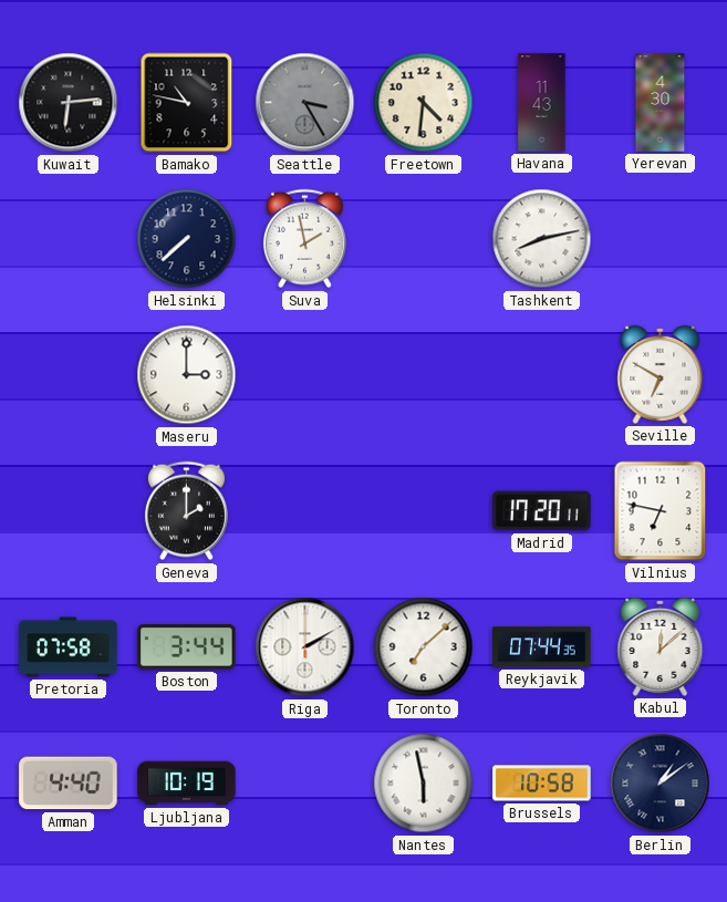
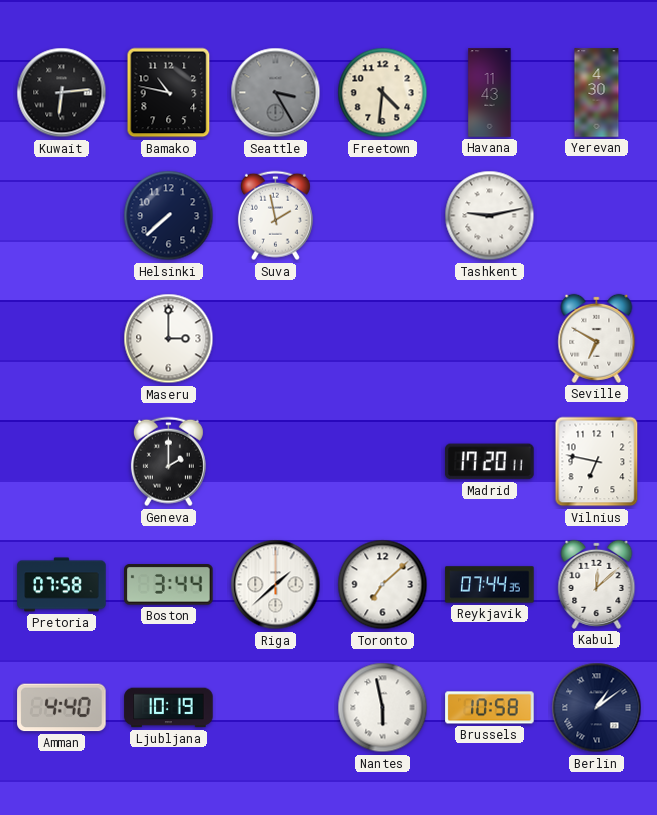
Tashkent: 8:13 -> 9:13 (490, 216)
Riga: 2:10 -> 1:38 (276, 585)
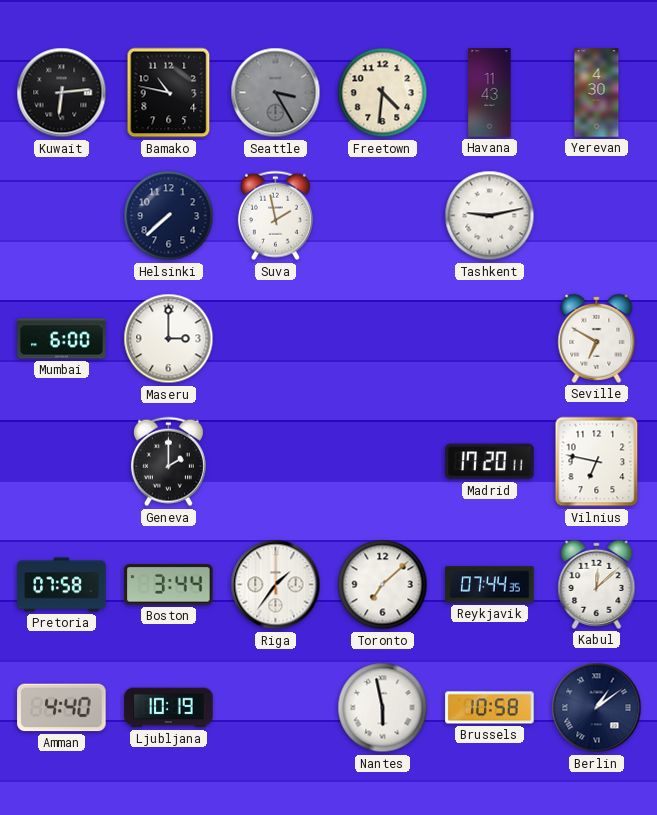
Mumbai: none -> 6:00 (62, 339)
Riga: 1:38 -> 1:36 (276, 585)
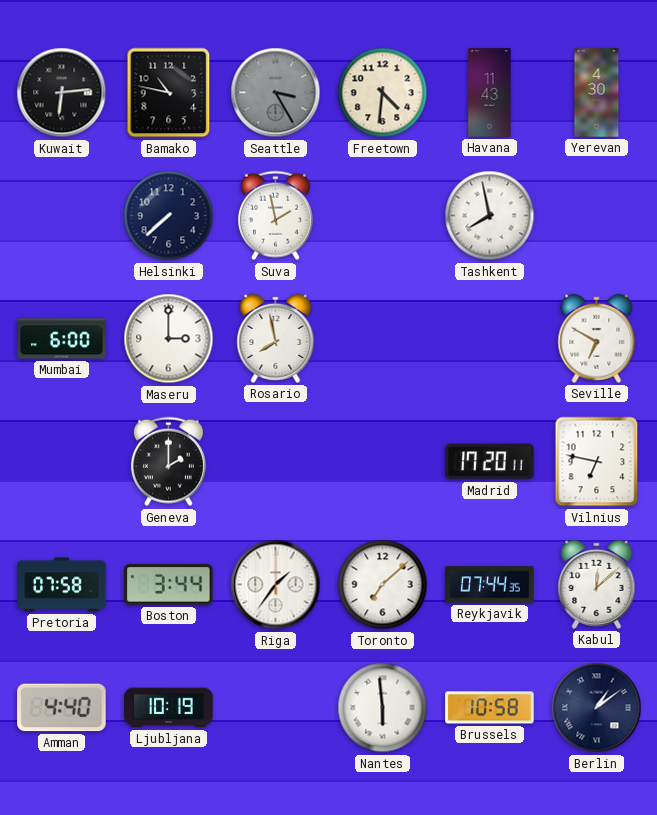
Tashkent: 9:13 -> 7:58 (490, 216)
Rosario: none -> 7:58 (276, 338)
Nantes: 5:58 -> 5:59 (383, 708)
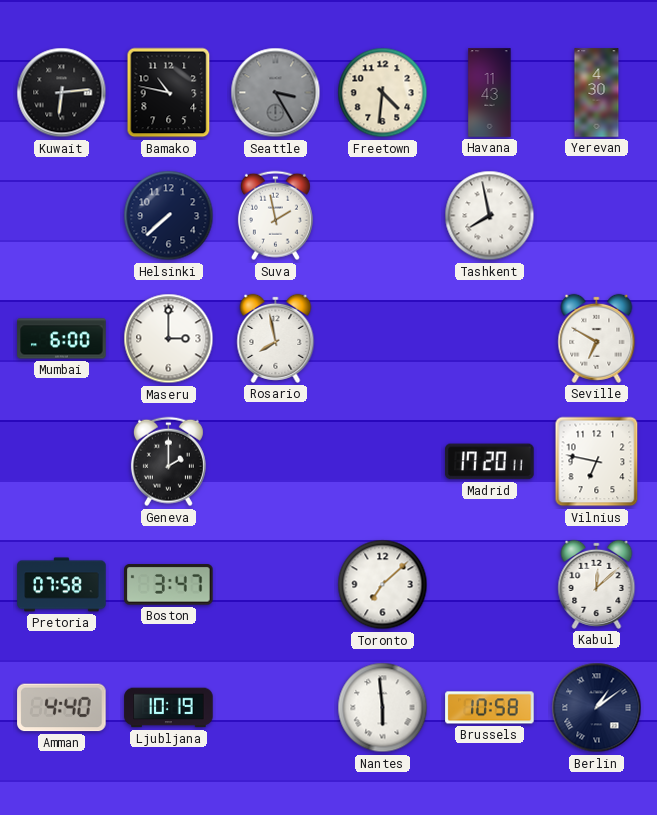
Boston: 3:44 -> 3:47 (169, 585)
Riga: 1:36 -> none (276, 585)
Reykjavik: 07:44 -> none (490, 585)
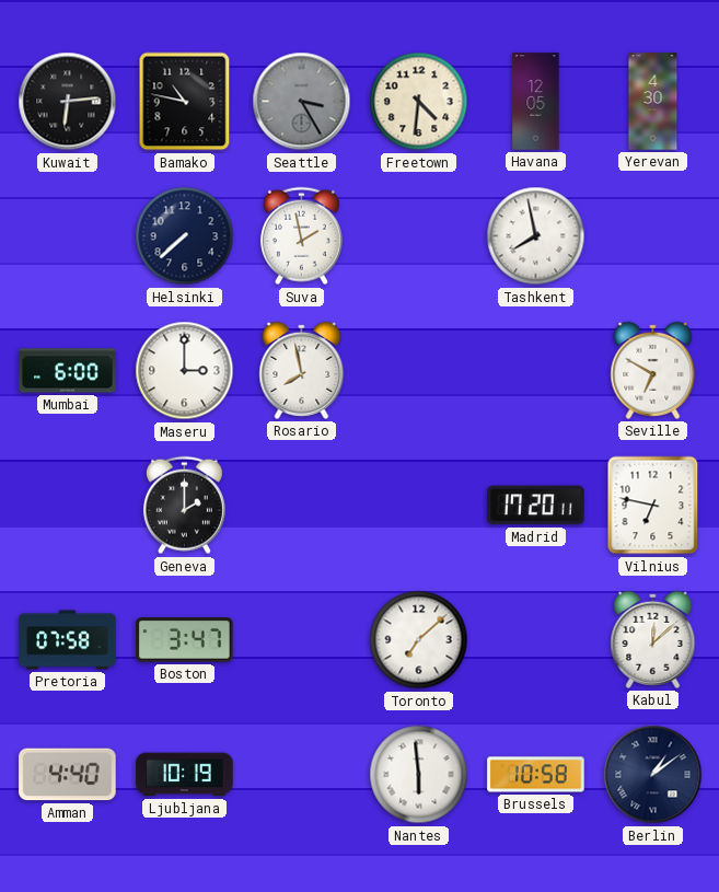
Havana: 11:43 -> 12:05 (536, 102)
